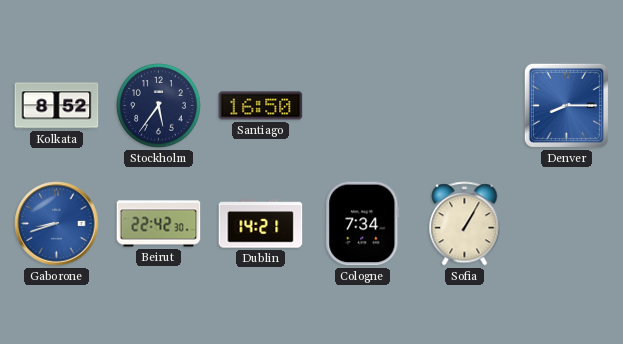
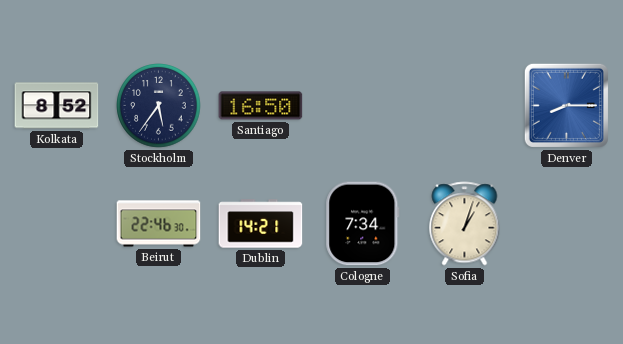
Gaborone: 8:42 -> none (57, 224)
Beirut: 22:42 -> 22:46 (159, 224)
Sofia: 1:05 -> 1:03 (465, 224)
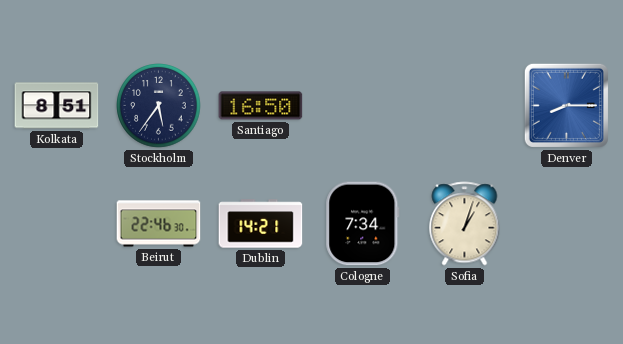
Kolkata: 8:52 -> 8:51 (57, 106)
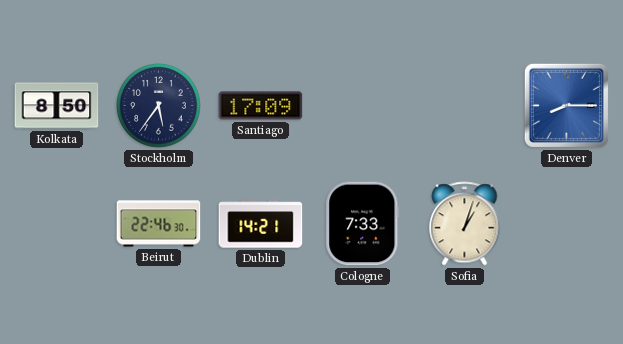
Kolkata: 8:51 -> 8:50 (57, 106)
Santiago: 16:50 -> 17:09 (261, 106)
Cologne: 7:34 -> 7:33 (363, 224)
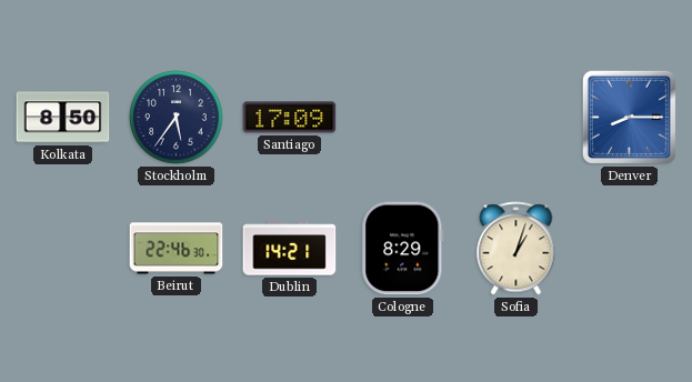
Cologne: 7:33 -> 8:29 (403, 249)
